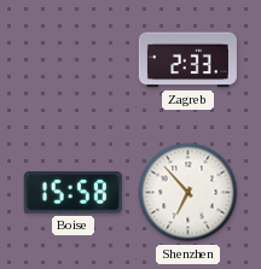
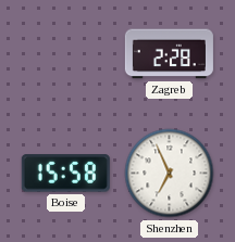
Zagreb: 2:33 -> 2:28 (169, 54)
Shenzhen: 6:53 -> 6:56 (170, 174)
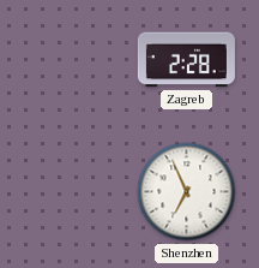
Boise: 15:58 -> none (65, 174)
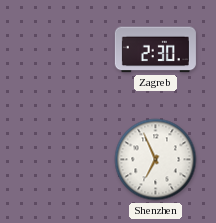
Zagreb: 2:28 -> 2:30 (155, 50)
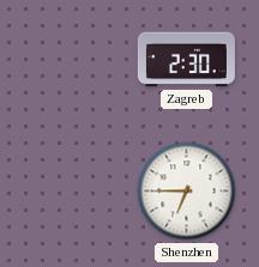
Shenzhen: 6:56 -> 6:45 (187, 192)
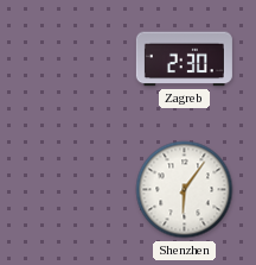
Shenzhen: 6:45 -> 6:06 (185, 190)
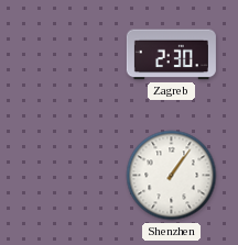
Shenzhen: 6:06 -> 1:06 (172, 176)
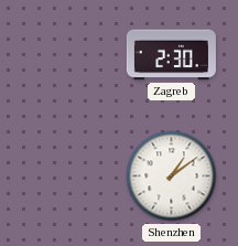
Shenzhen: 1:06 -> 1:09 (172, 177)
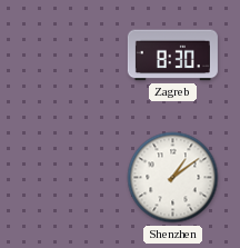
Zagreb: 2:30 -> 8:30 (172, 56)
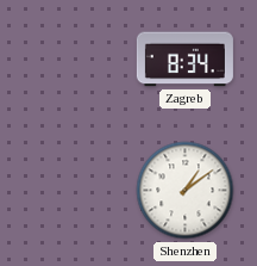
Zagreb: 8:30 -> 8:34 (184, 60)
